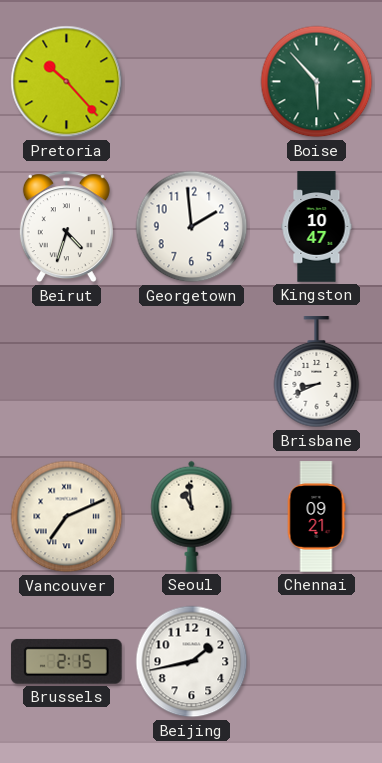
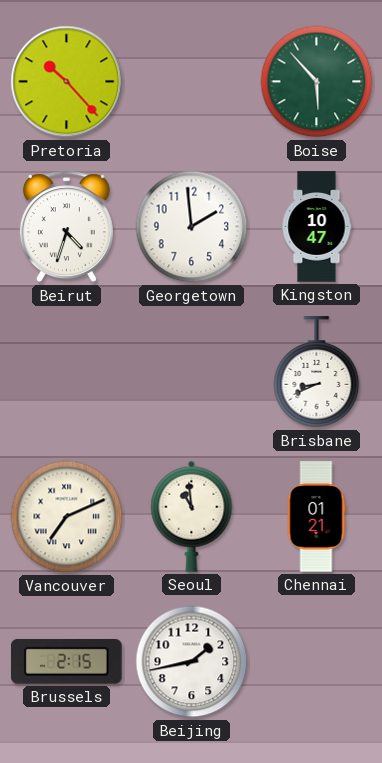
Chennai: 09:21 -> 01:21 (316, 517)
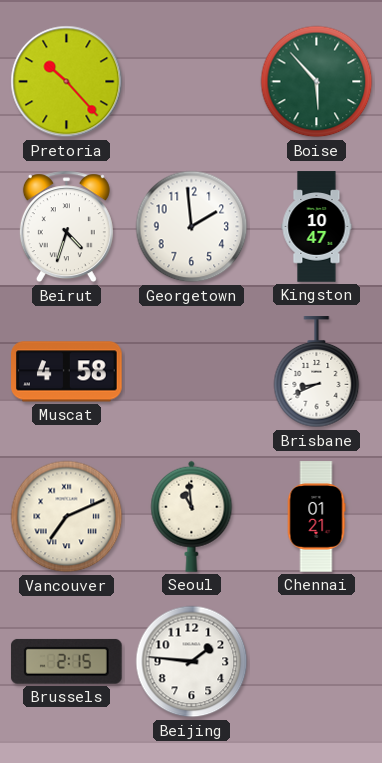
Muscat: none -> 4:58 (67, 372)
Beijing: 1:43 -> 1:46 (192, 662)
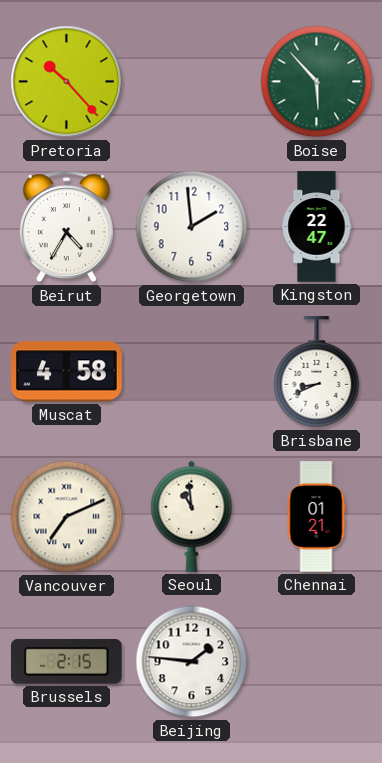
Beirut: 4:33 -> 4:35 (66, 227)
Kingston: 10:47 -> 22:47 (317, 227)
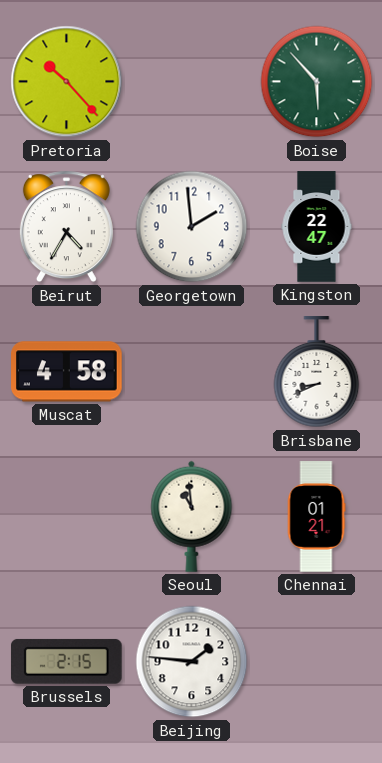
Vancouver: 7:11 -> none (67, 517)
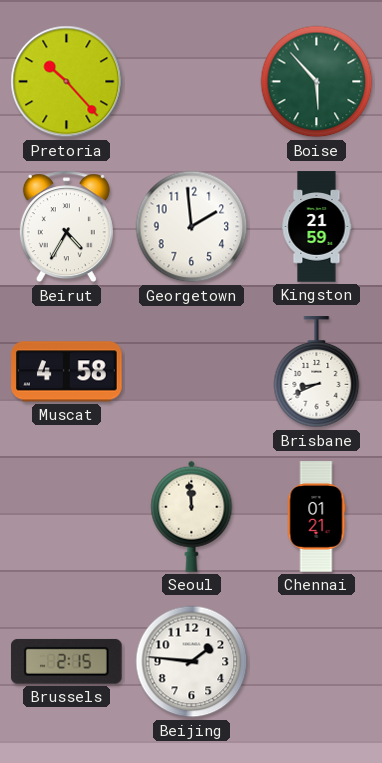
Kingston: 22:47 -> 21:59 (317, 227)
Seoul: 10:59 -> 11:59 (192, 516)
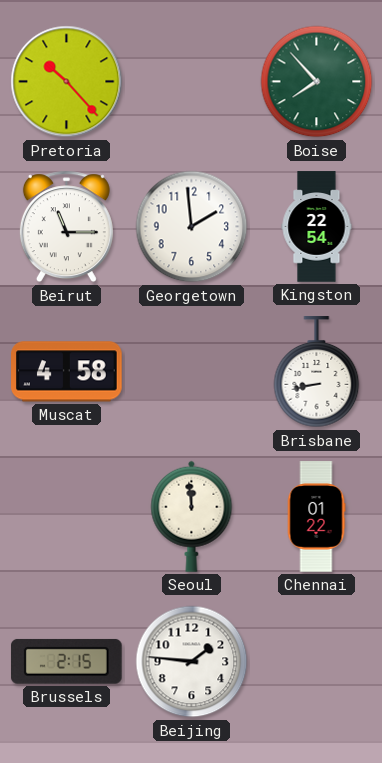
Boise: 5:53 -> 7:53 (317, 82)
Beirut: 4:35 -> 11:15 (66, 227)
Kingston: 21:59 -> 22:54 (317, 227)
Brisbane: 8:41 -> 8:43 (317, 372)
Chennai: 01:21 -> 01:22 (316, 517)
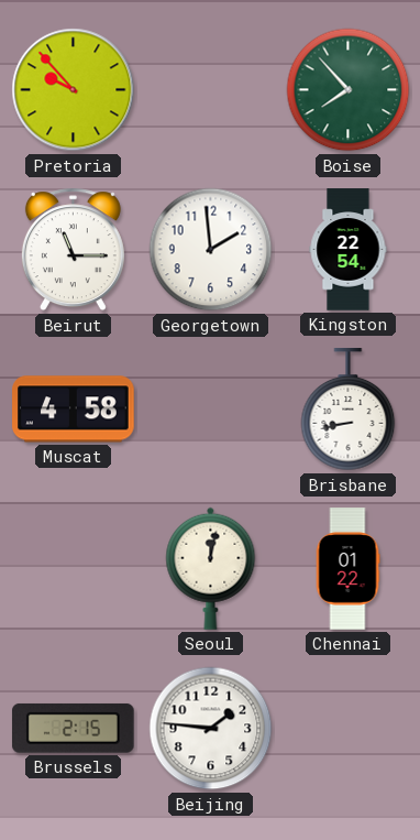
Pretoria: 10:23 -> 9:53 (74, 90)
Seoul: 11:59 -> 12:02 (211, 568)
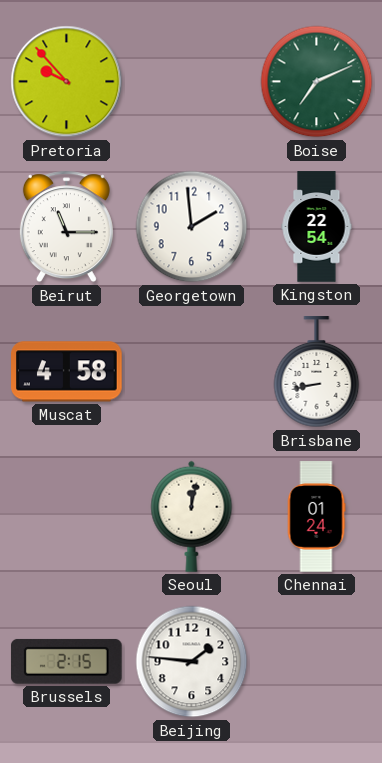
Boise: 7:53 -> 7:11 (317, 82)
Chennai: 01:22 -> 01:24 (316, 517)
